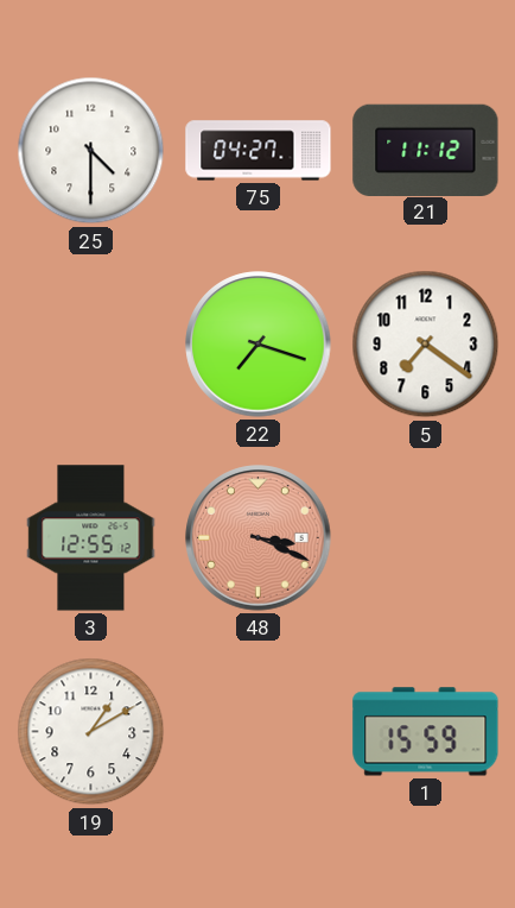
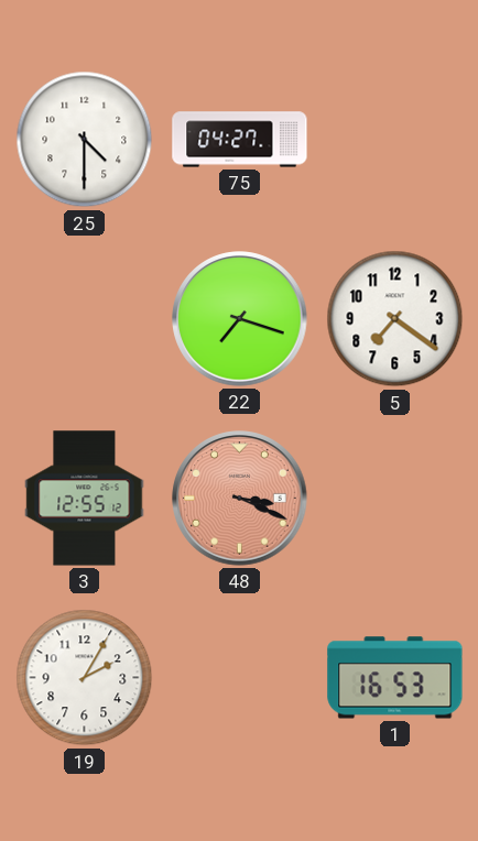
21: 11:12 -> none (426, 150)
19: 1:10 -> 2:05 (85, 678)
1: 15:59 -> 16:53 (395, 678)
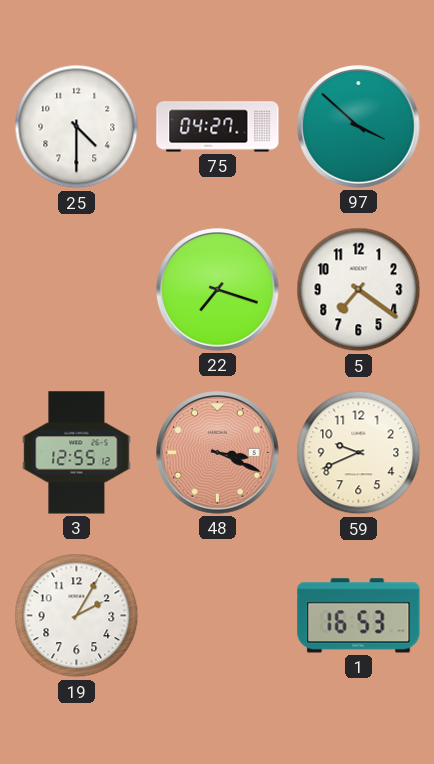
97: none -> 3:52 (359, 127)
59: none -> 9:41 (359, 453)
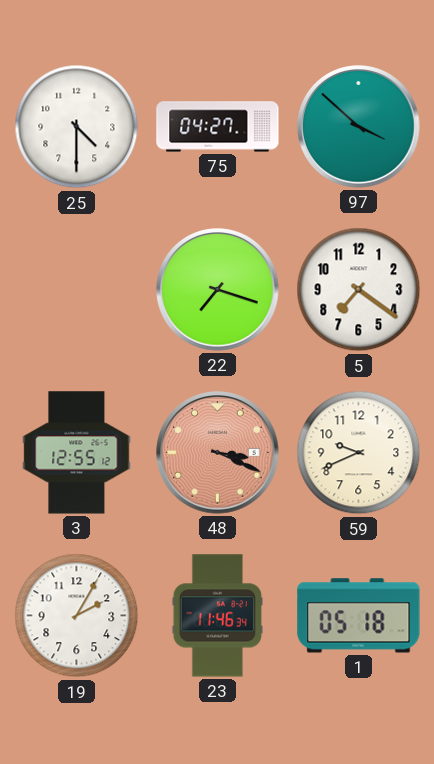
23: none -> 11:46 (217, 616)
1: 16:53 -> 05:18 (359, 616)
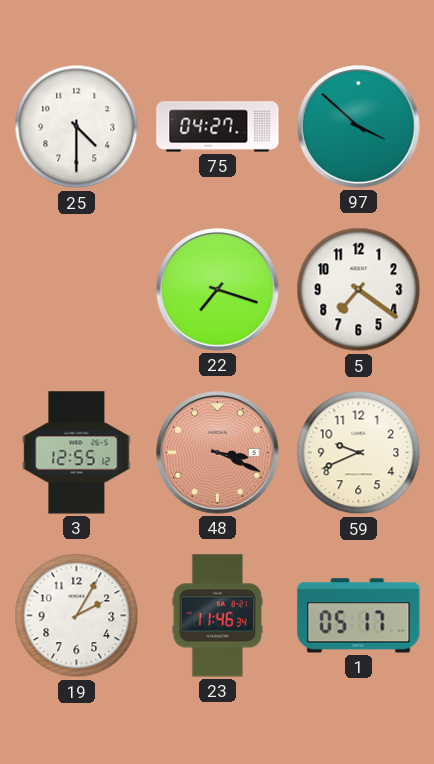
1: 05:18 -> 05:17 (359, 616)
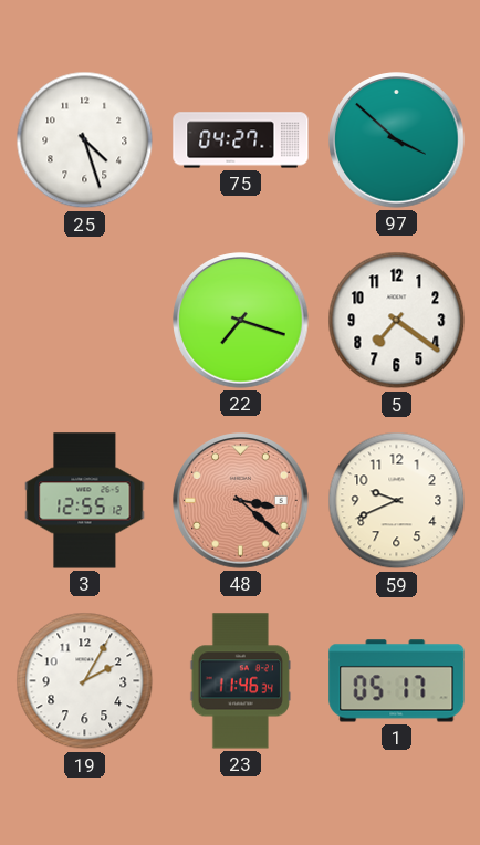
25: 4:30 -> 4:27 (85, 140)
48: 3:19 -> 3:22 (241, 501)
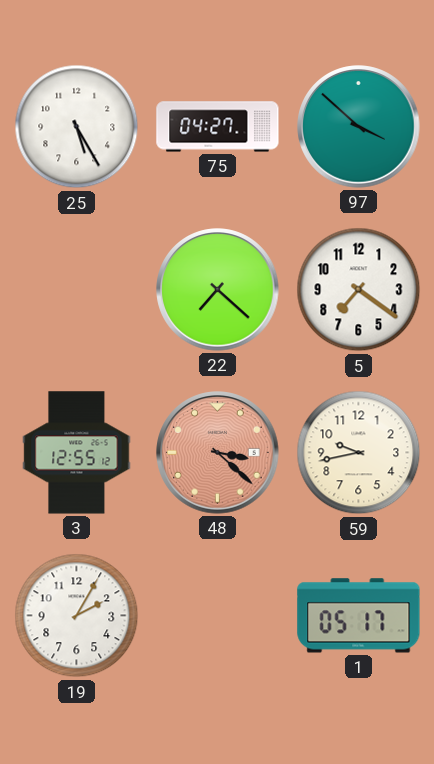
25: 4:27 -> 5:25 (77, 127)
22: 7:18 -> 7:22 (218, 290)
59: 9:41 -> 9:43 (359, 453)
23: 11:46 -> none (240, 681)
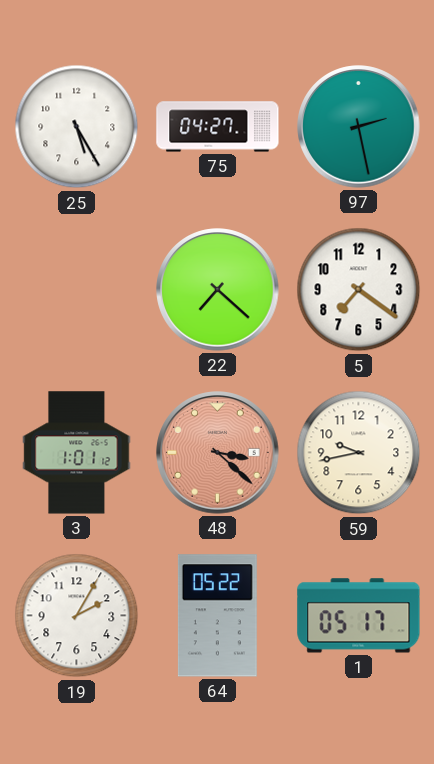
97: 3:52 -> 2:28 (359, 127)
3: 12:55 -> 1:01 (77, 453)
64: none -> 05:22 (217, 616)
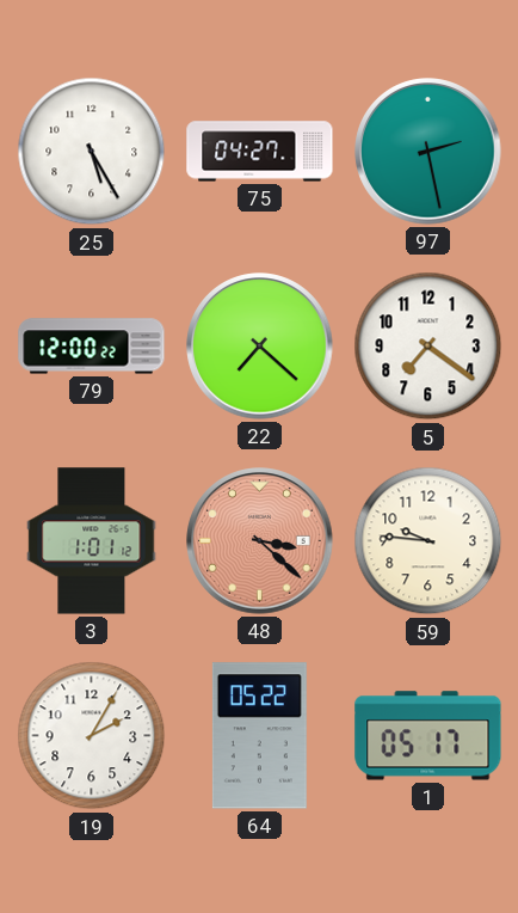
79: none -> 12:00 (92, 347)
59: 9:43 -> 9:46 (428, 541)
